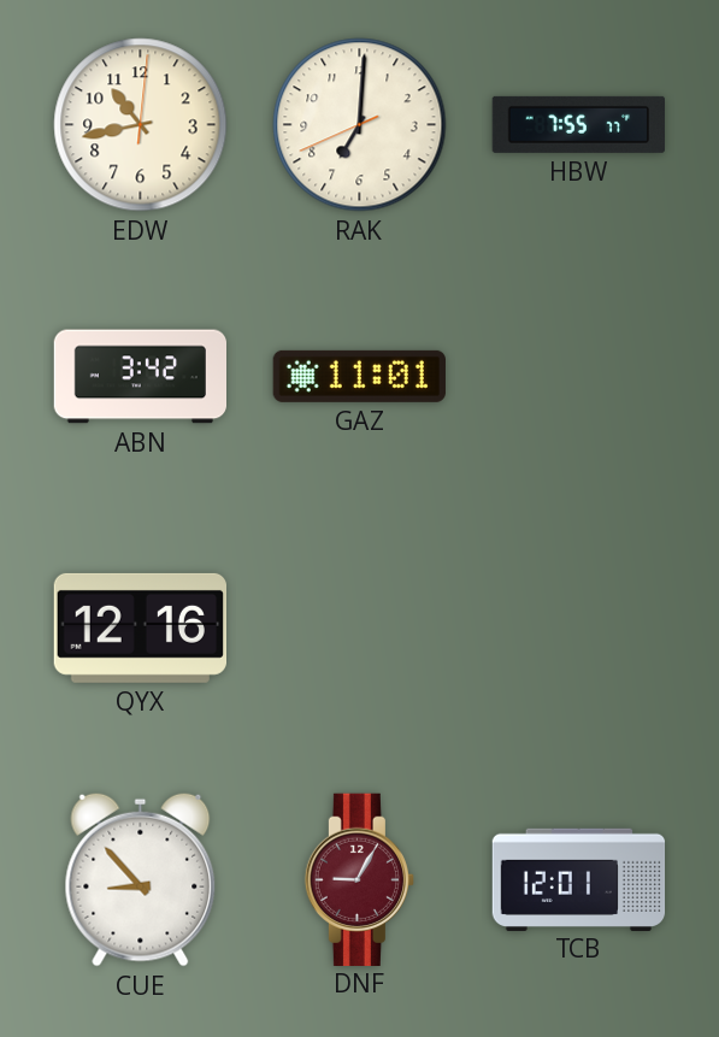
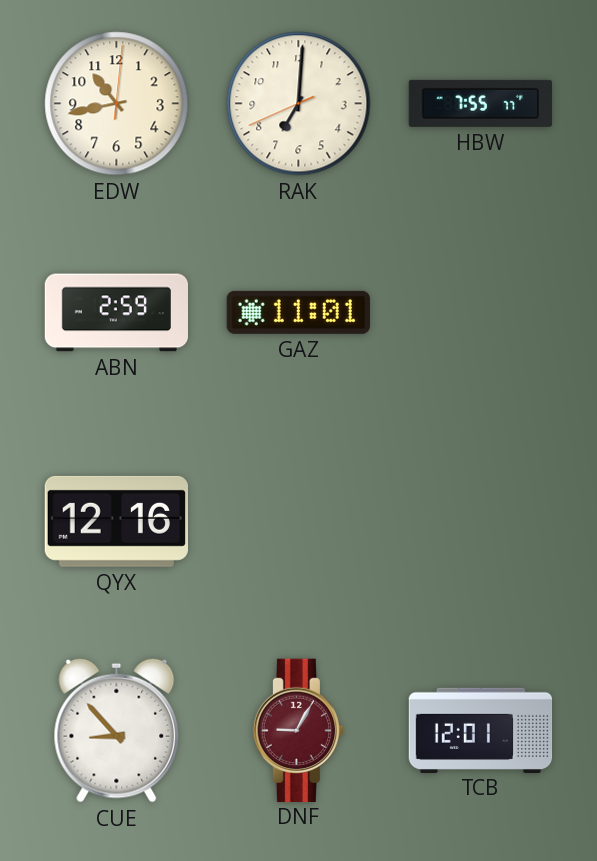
ABN: 3:42 -> 2:59 (116, 313)
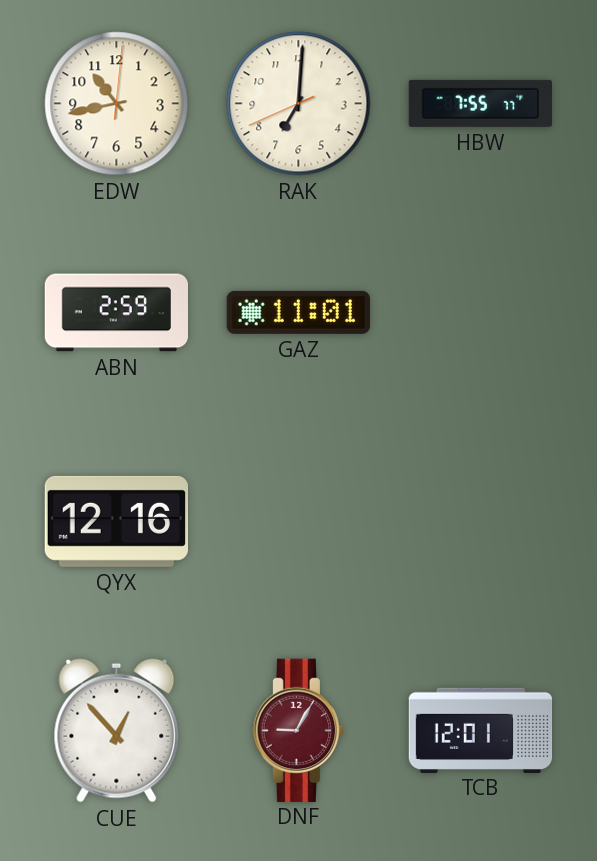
CUE: 8:53 -> 12:53 (117, 730)
